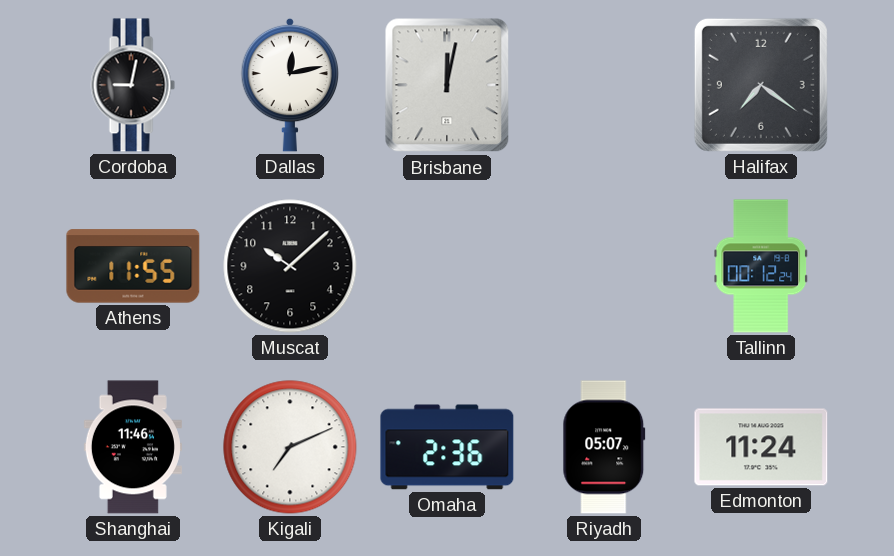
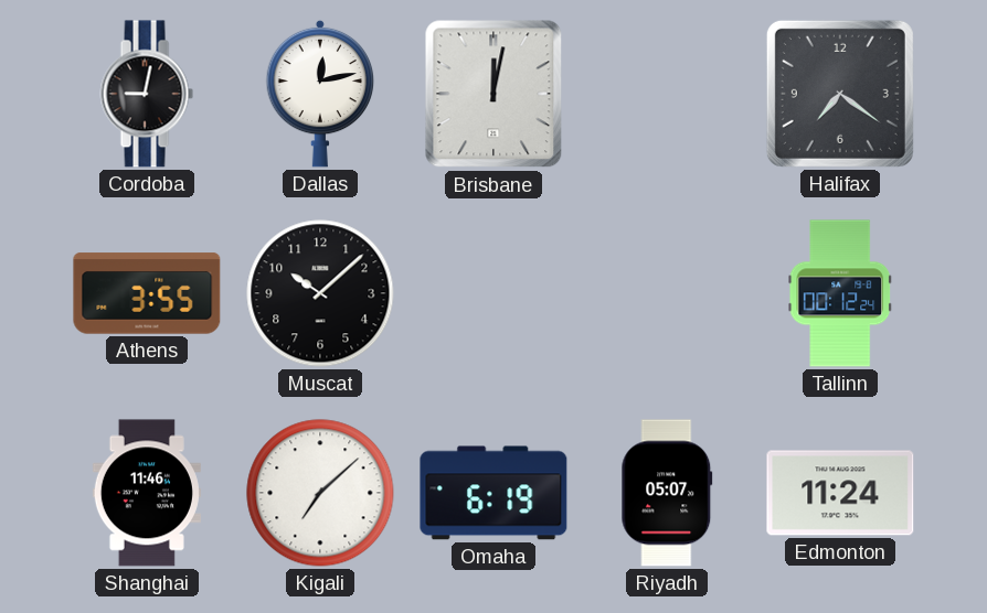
Athens: 11:55 -> 3:55 (147, 293)
Kigali: 7:11 -> 7:08 (320, 493)
Omaha: 2:36 -> 6:19 (493, 493)
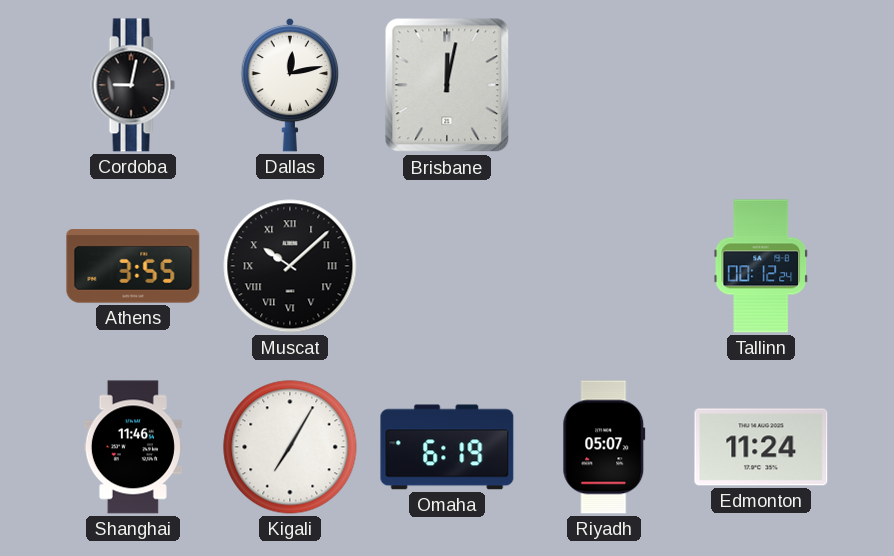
Halifax: 7:21 -> none (840, 94)
Muscat numerals: Arabic -> Roman (290, 266)
Kigali: 7:08 -> 7:05 (290, 447)
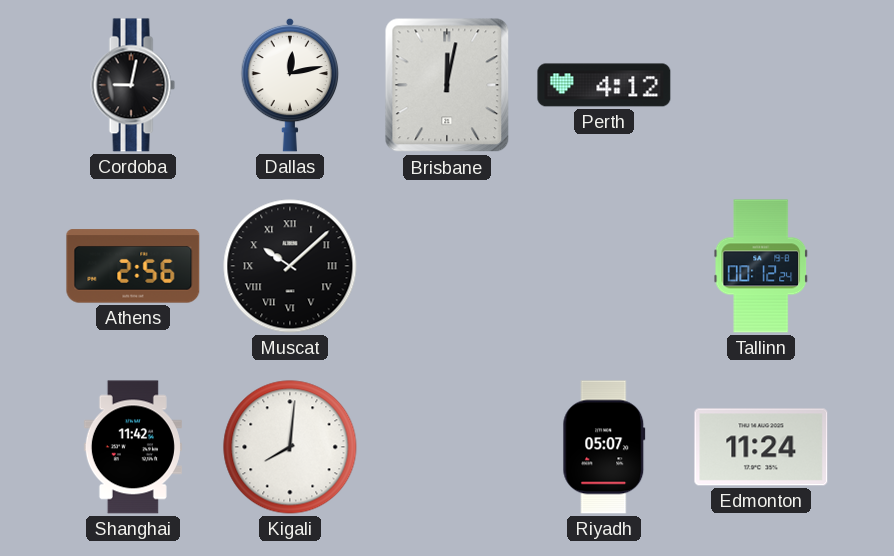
Perth: none -> 4:12 (604, 85)
Athens: 3:55 -> 2:56 (133, 266)
Shanghai: 11:46 -> 11:42 (133, 447)
Kigali: 7:05 -> 8:01 (290, 447)
Omaha: 6:19 -> none (447, 447)
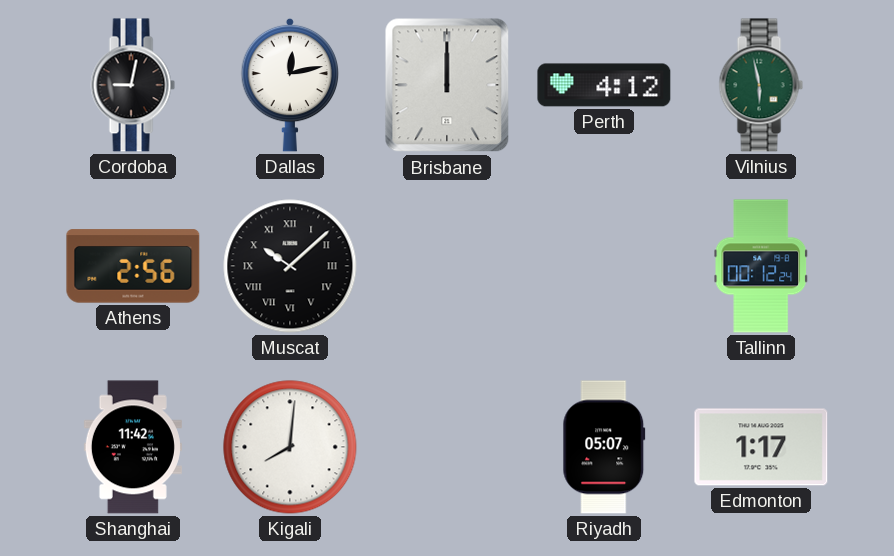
Brisbane: 12:02 -> 12:00 (447, 85)
Vilnius: none -> 5:58 (761, 85)
Edmonton: 11:24 -> 1:17 (761, 447)
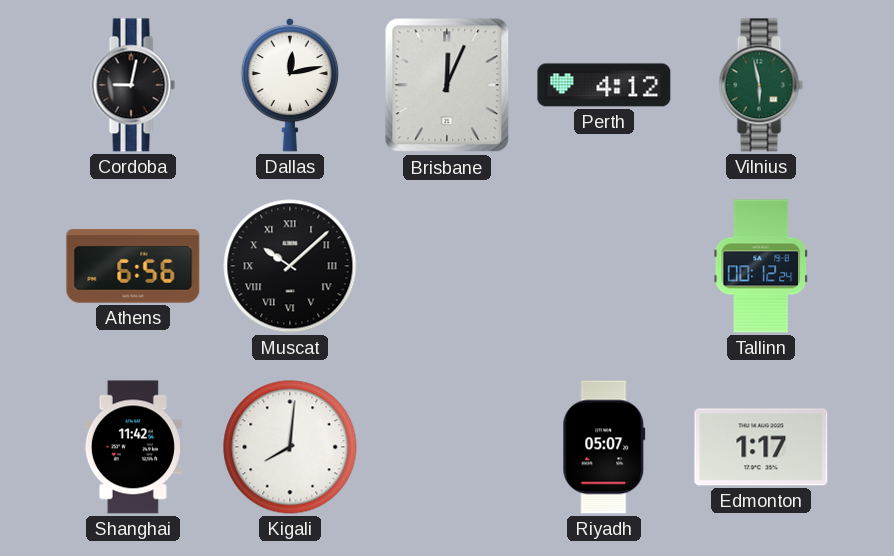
Brisbane: 12:00 -> 12:04 (447, 85)
Athens: 2:56 -> 6:56 (133, 266)
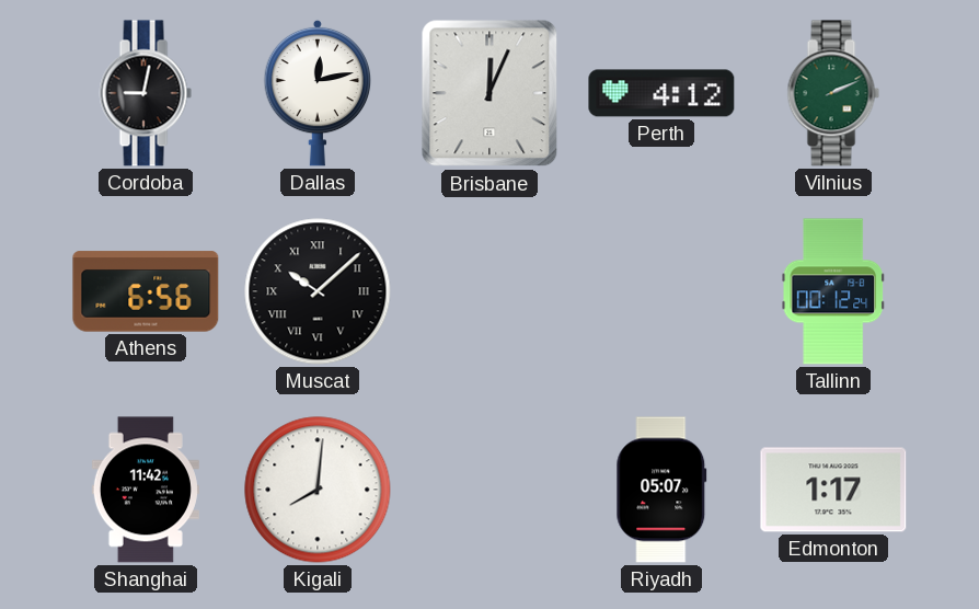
Vilnius: 5:58 -> 2:11 (833, 93)
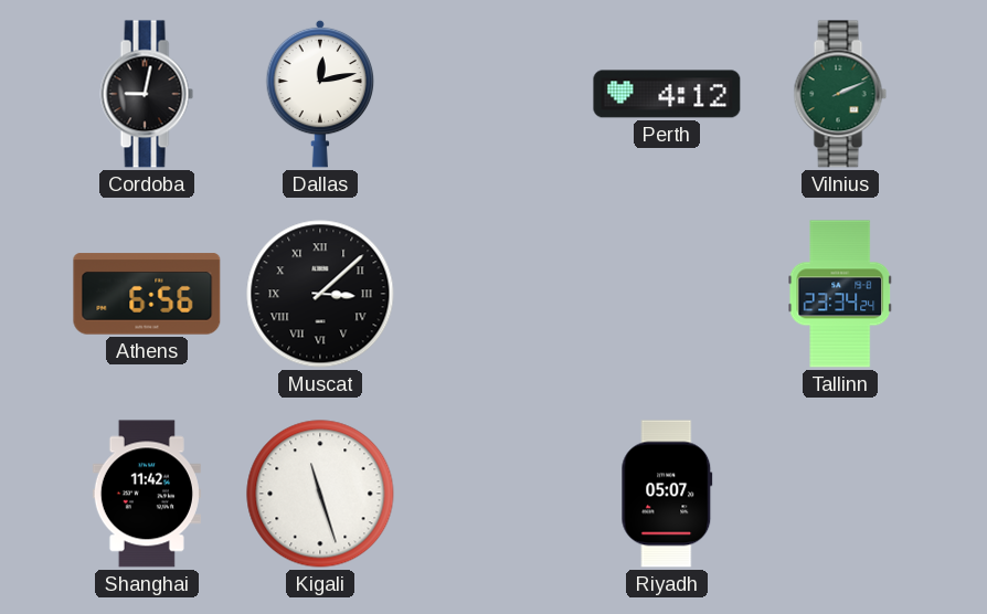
Brisbane: 12:04 -> none (490, 93)
Muscat: 10:08 -> 3:08 (320, 294)
Tallinn: 00:12 -> 23:34 (840, 294)
Kigali: 8:01 -> 11:27 (320, 494)
Edmonton: 1:17 -> none (833, 490)
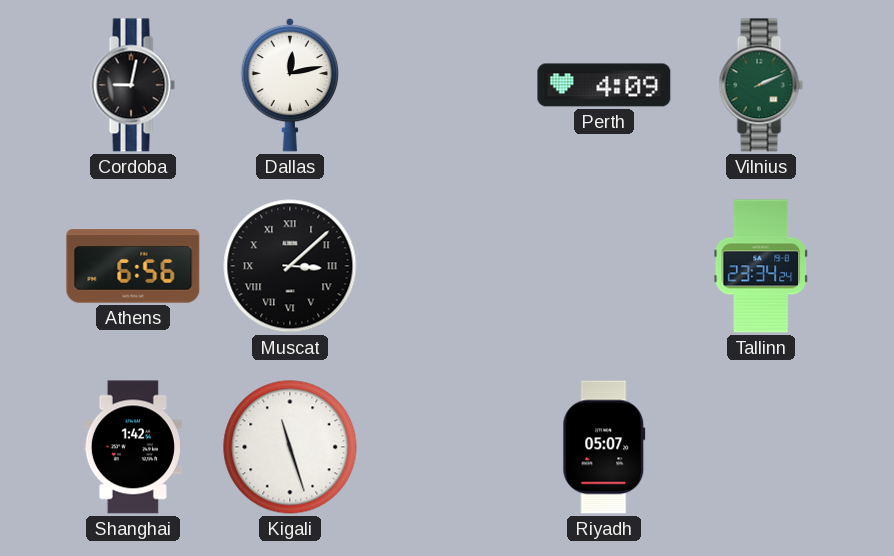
Perth: 4:12 -> 4:09 (604, 85)
Shanghai: 11:42 -> 1:42 (133, 447)
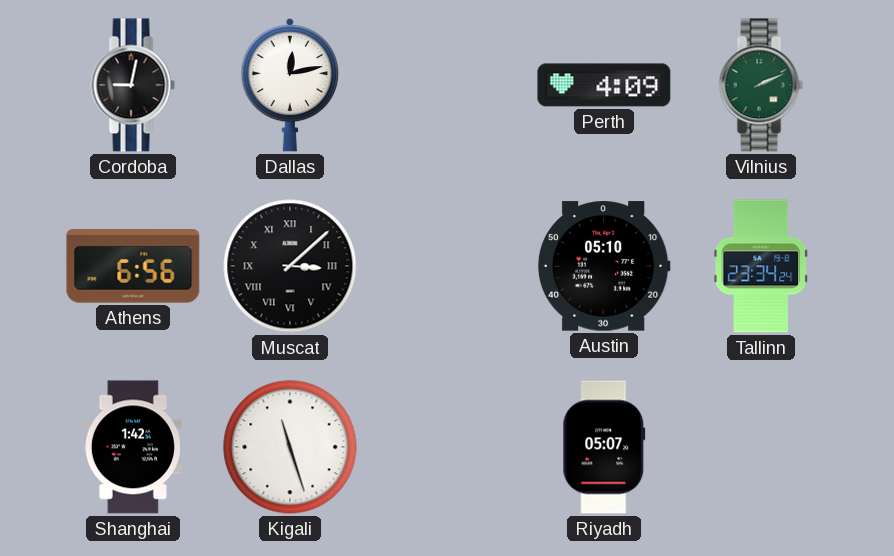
Austin: none -> 05:10 (604, 266)
